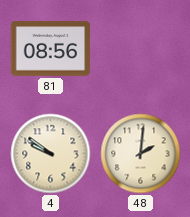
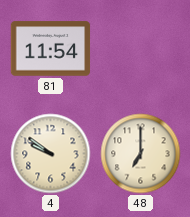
81: 08:56 -> 11:54 (51, 49)
48: 2:01 -> 7:00 (141, 154)
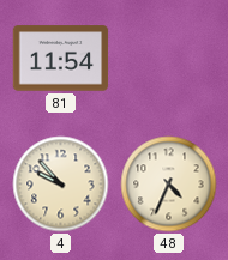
4: 9:51 -> 9:53 (61, 185)
48: 7:00 -> 4:34 (169, 185)
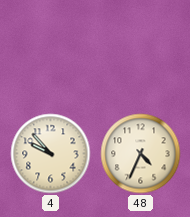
81: 11:54 -> none (61, 59)
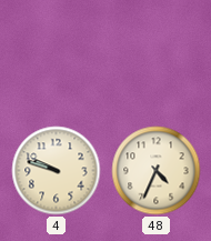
4: 9:53 -> 9:48 (57, 171)
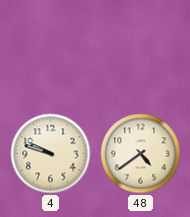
48: 4:34 -> 4:39 (141, 154)
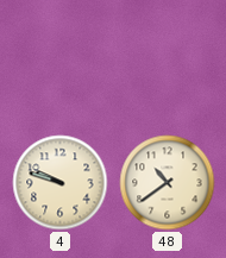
48: 4:39 -> 10:39 (168, 183)
